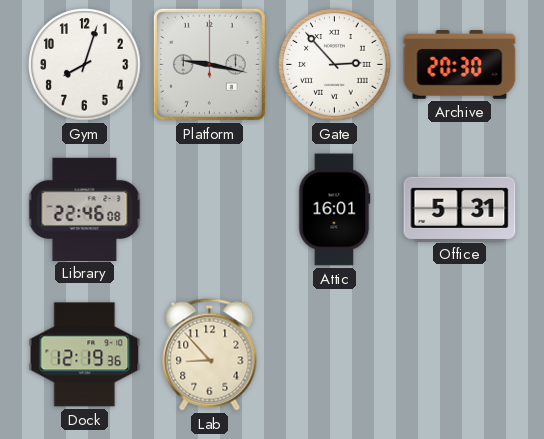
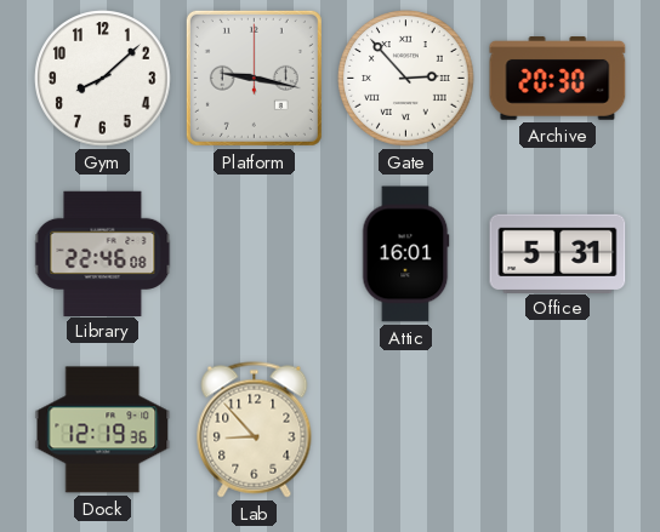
Gym: 8:03 -> 8:08 (103, 79)
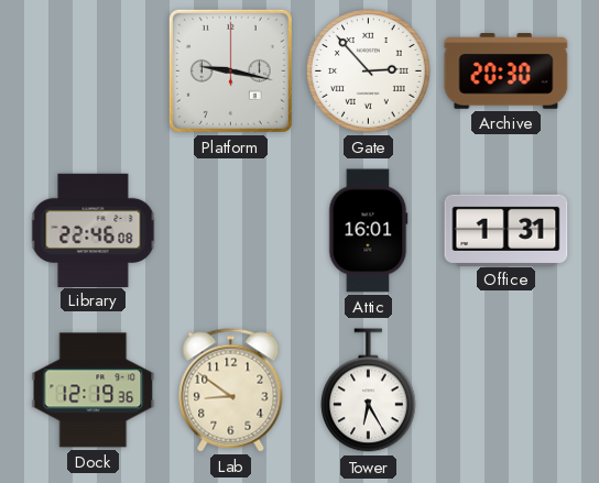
Gym: 8:08 -> none (103, 79)
Office: 5:31 -> 1:31 (507, 230)
Lab: 8:53 -> 8:51 (231, 391)
Tower: none -> 6:25 (369, 391)
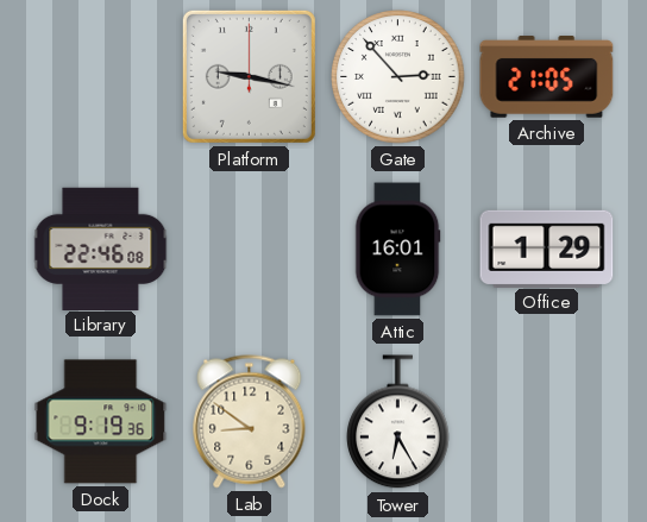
Archive: 20:30 -> 21:05 (547, 77)
Office: 1:31 -> 1:29 (547, 249)
Dock: 12:19 -> 9:19 (101, 422)
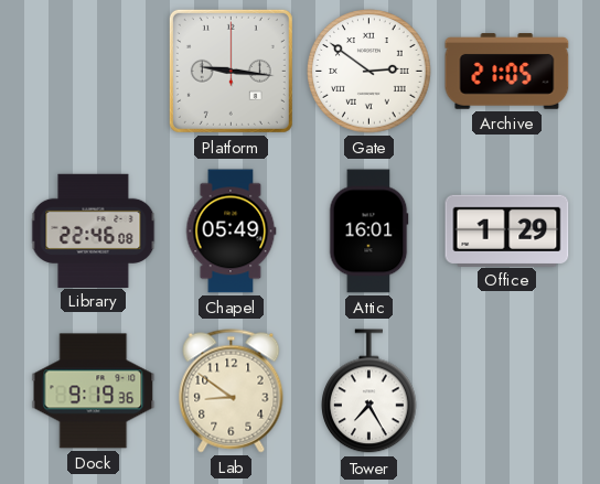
Platform: 9:17 -> 9:16 (231, 71)
Gate: 2:53 -> 2:51 (369, 72)
Chapel: none -> 05:49 (231, 232)
Tower: 6:25 -> 7:25 (369, 391)
